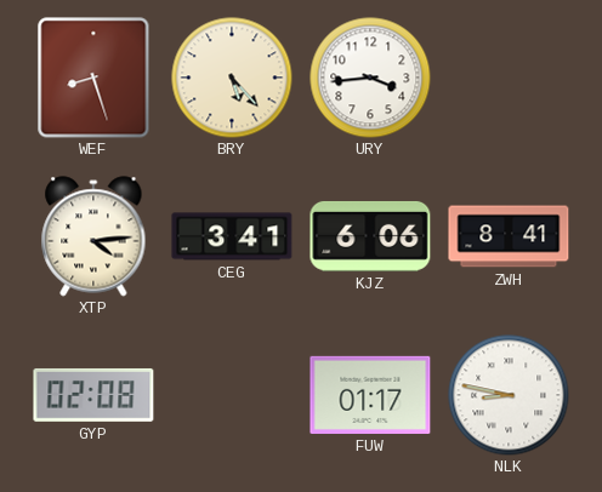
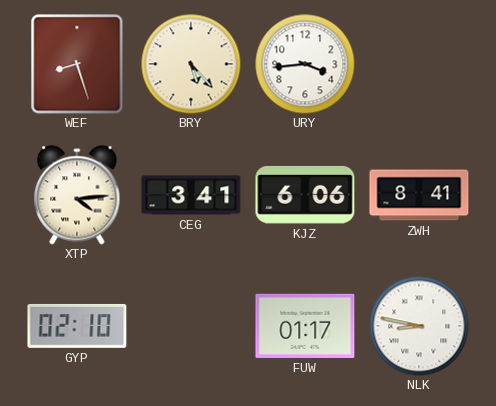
GYP: 02:08 -> 02:10 (77, 326)
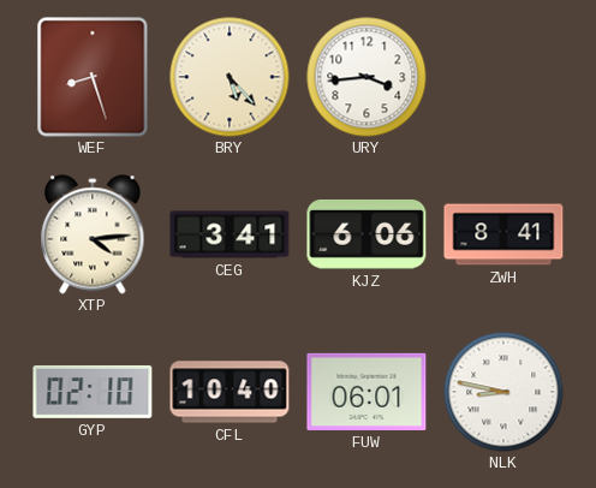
CFL: none -> 10:40 (230, 392)
FUW: 01:17 -> 06:01 (366, 392)
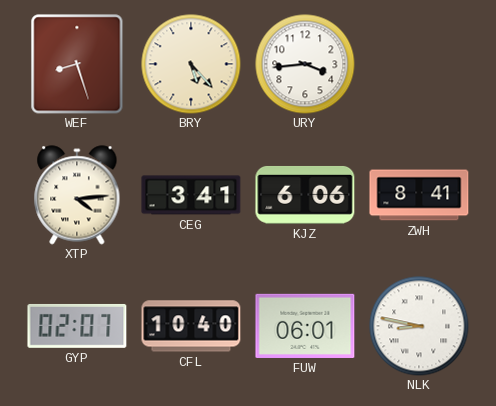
GYP: 02:10 -> 02:07 (77, 326)
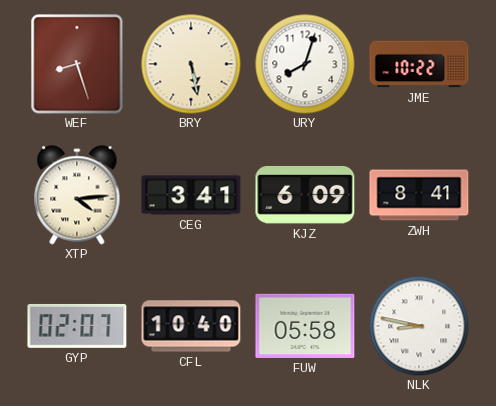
BRY: 5:23 -> 5:28 (191, 64)
URY: 3:44 -> 8:03 (305, 64)
JME: none -> 10:22 (419, 64)
KJZ: 6:06 -> 6:09 (305, 195)
FUW: 06:01 -> 05:58 (305, 326)
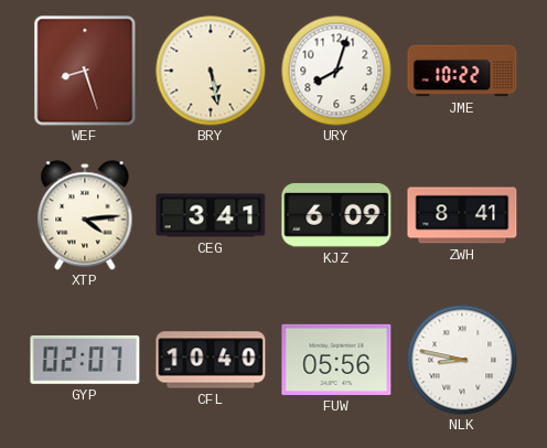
FUW: 05:58 -> 05:56 (336, 360)
